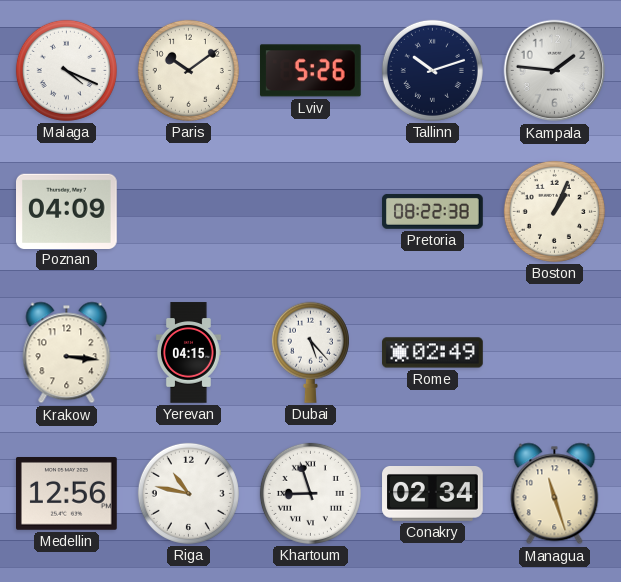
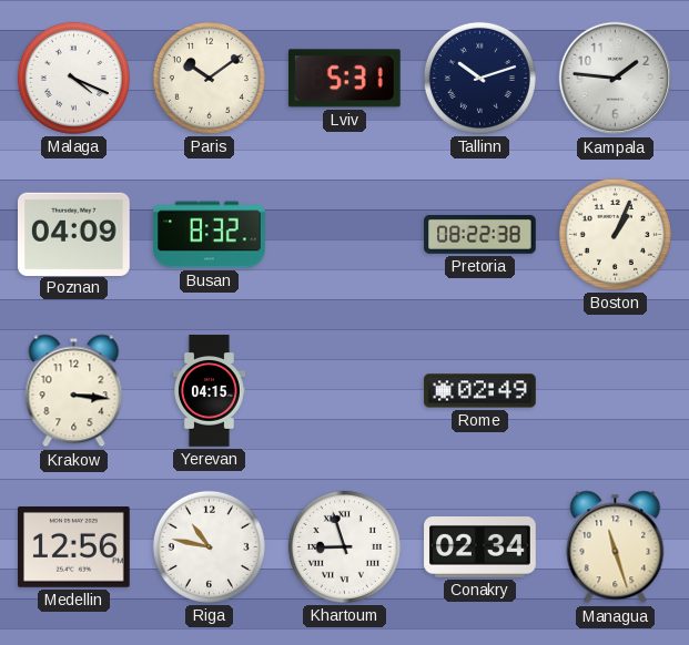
Lviv: 5:26 -> 5:31 (344, 79)
Busan: none -> 8:32 (210, 235)
Dubai: 5:23 -> none (310, 352)
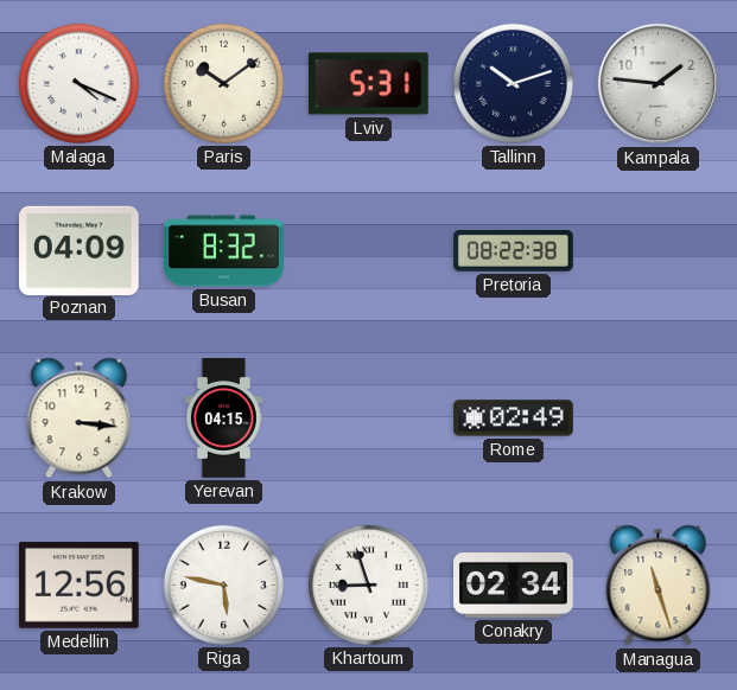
Boston: 1:04 -> none (615, 234)
Riga: 10:47 -> 5:47 (223, 584)
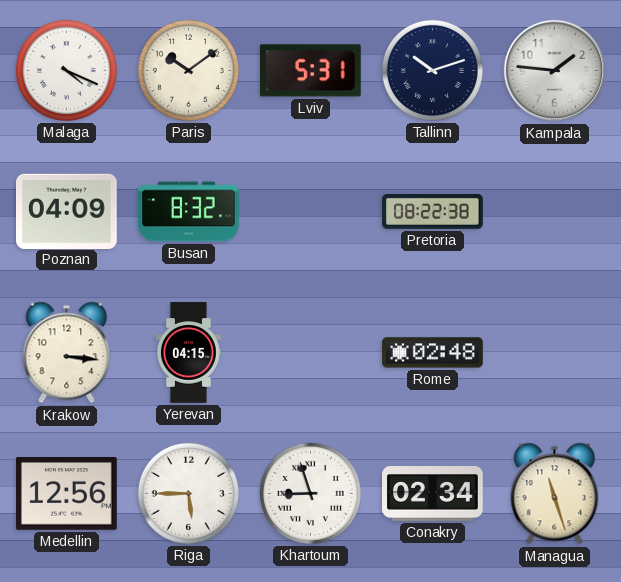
Rome: 02:49 -> 02:48 (433, 353)
Riga: 5:47 -> 5:45 (188, 493)
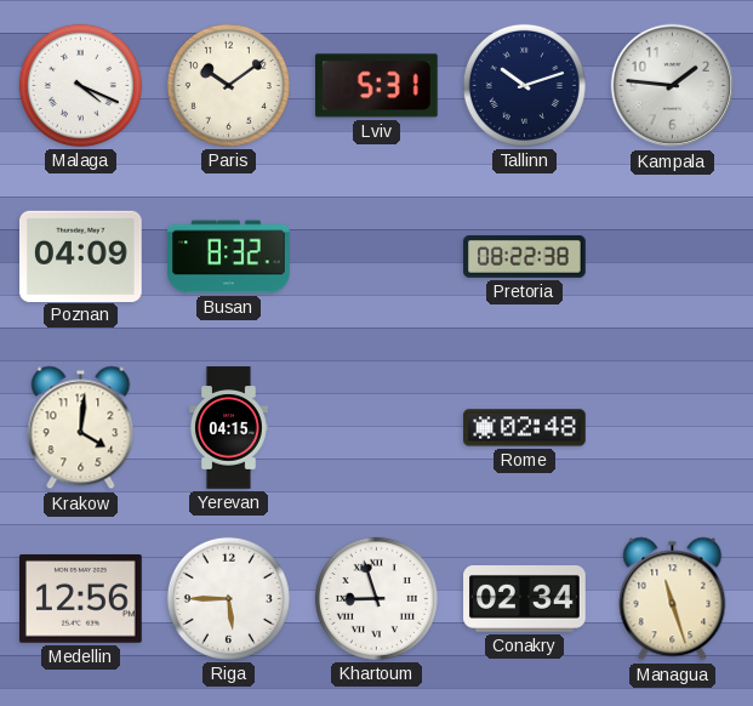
Krakow: 3:16 -> 4:01 (81, 428)
